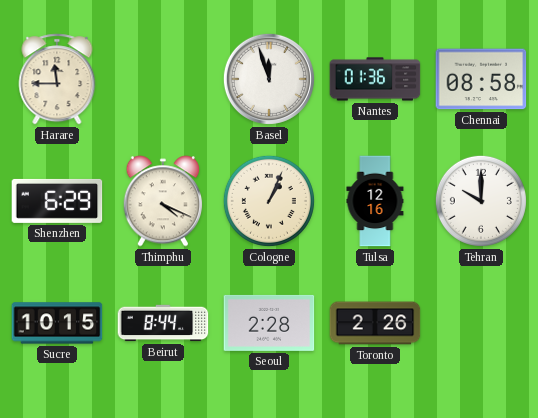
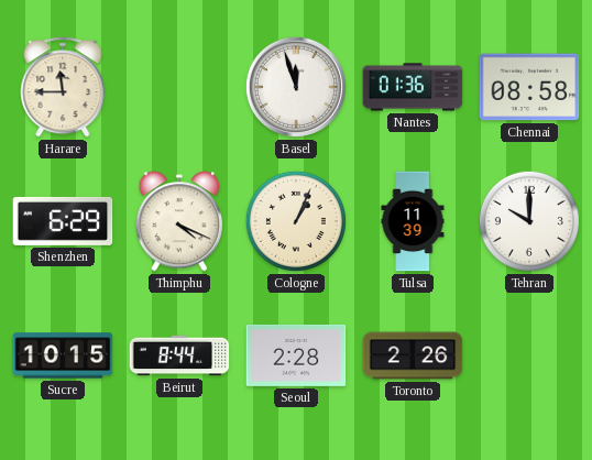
Tulsa: 12:16 -> 11:39 (413, 221)
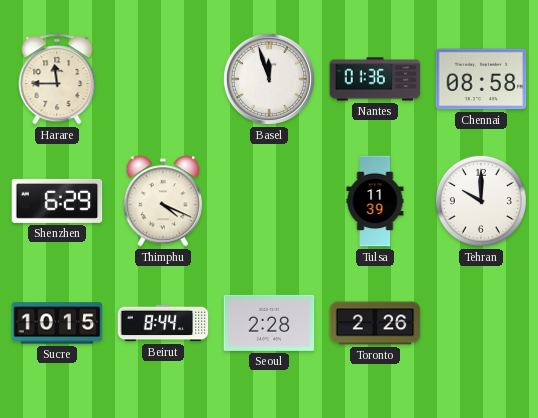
Cologne: 1:04 -> none (296, 221)
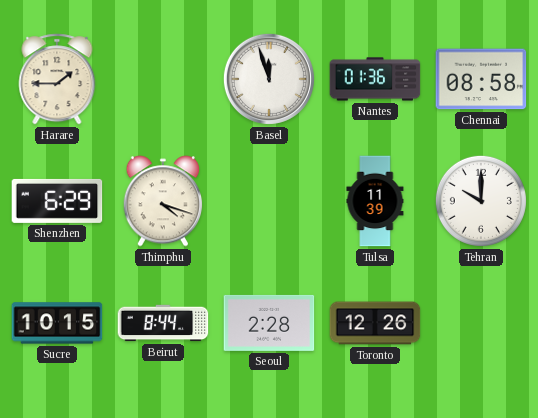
Harare: 11:45 -> 1:45 (57, 79)
Thimphu: 4:19 -> 4:18 (163, 201)
Toronto: 2:26 -> 12:26 (375, 323)
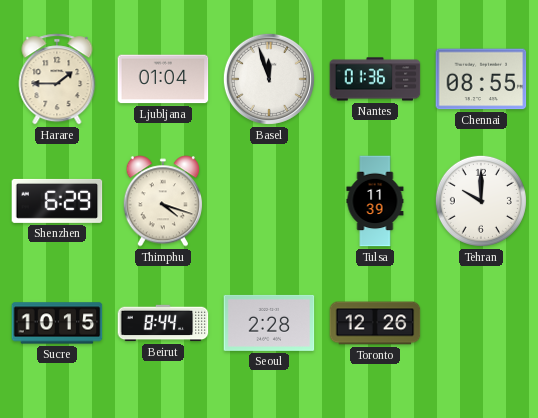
Ljubljana: none -> 01:04 (163, 79)
Chennai: 08:58 -> 08:55 (481, 79)
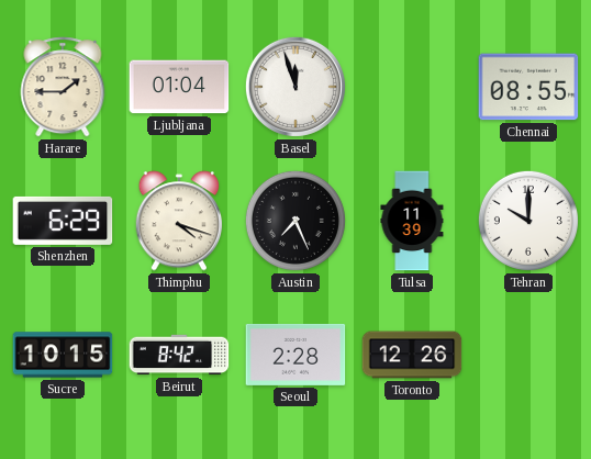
Nantes: 01:36 -> none (375, 79)
Austin: none -> 7:26 (295, 221)
Beirut: 8:44 -> 8:42 (179, 355)
